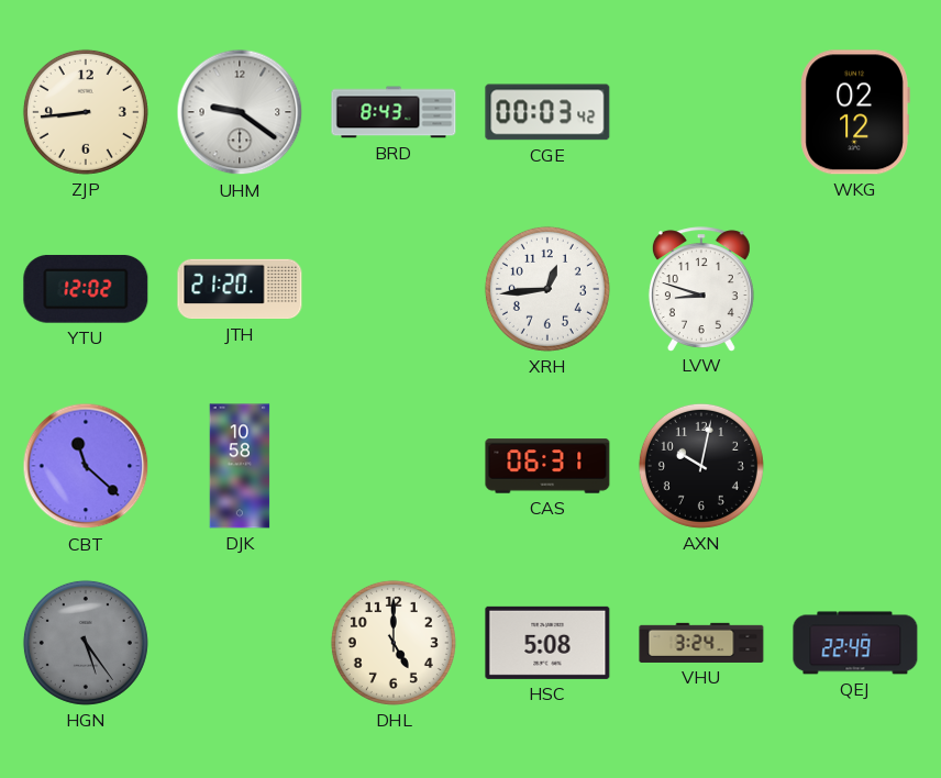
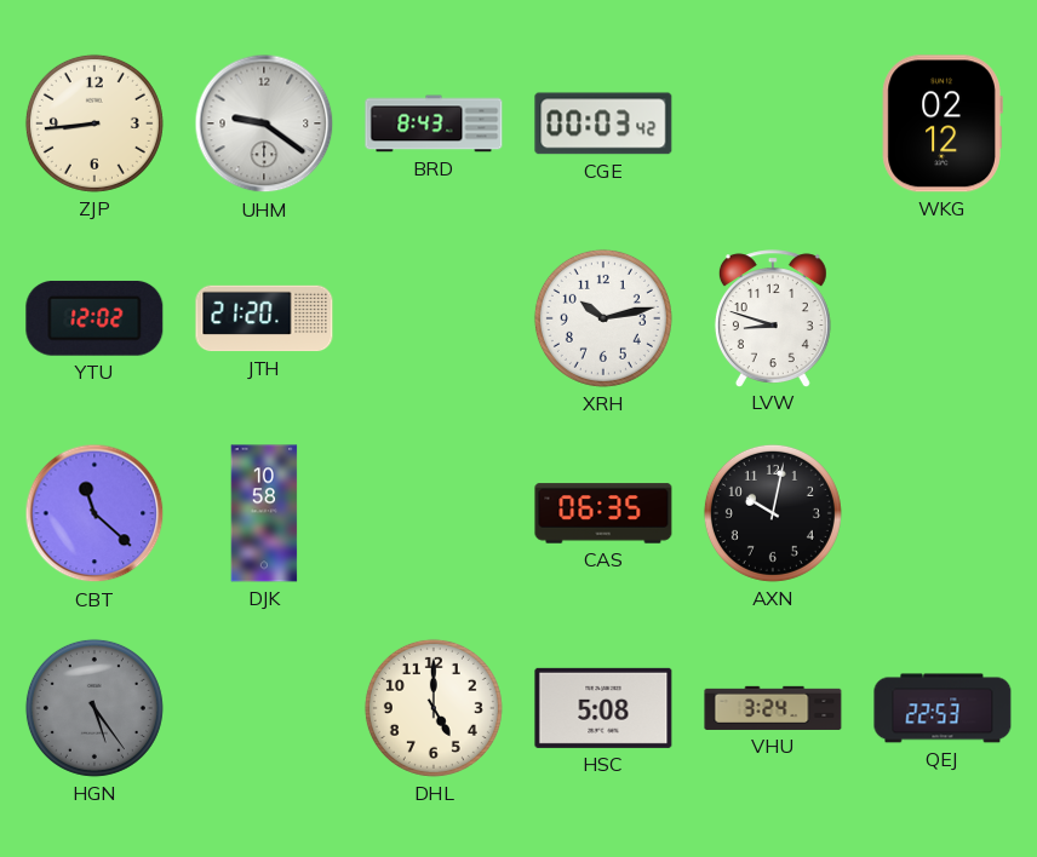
XRH: 12:44 -> 10:13 (603, 318)
CAS: 06:31 -> 06:35 (603, 513)
QEJ: 22:49 -> 22:53 (943, 708)
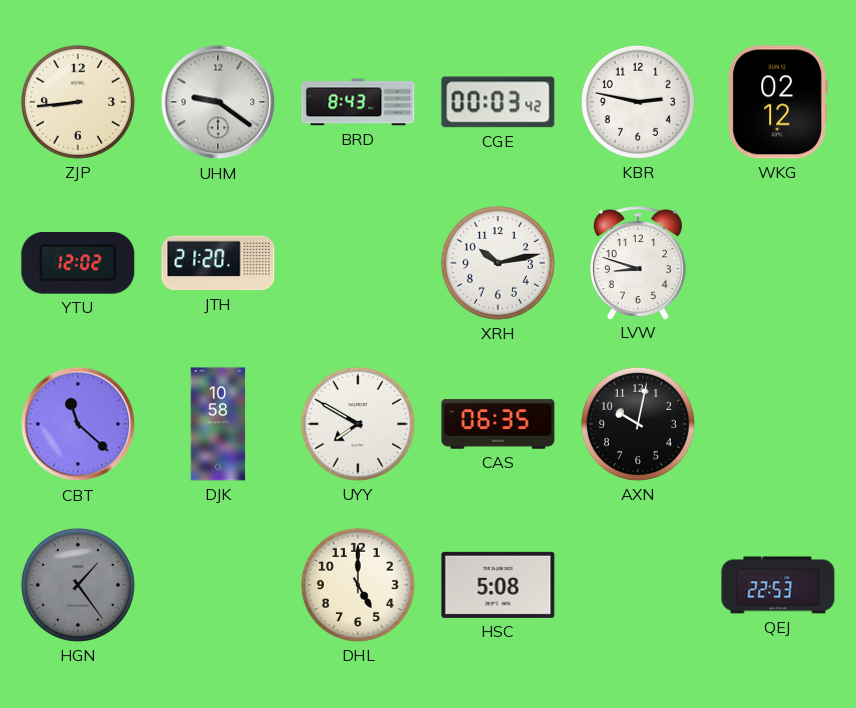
KBR: none -> 2:47 (638, 102)
UYY: none -> 7:50 (358, 424)
HGN: 5:24 -> 1:24 (78, 585)
VHU: 3:24 -> none (773, 708)
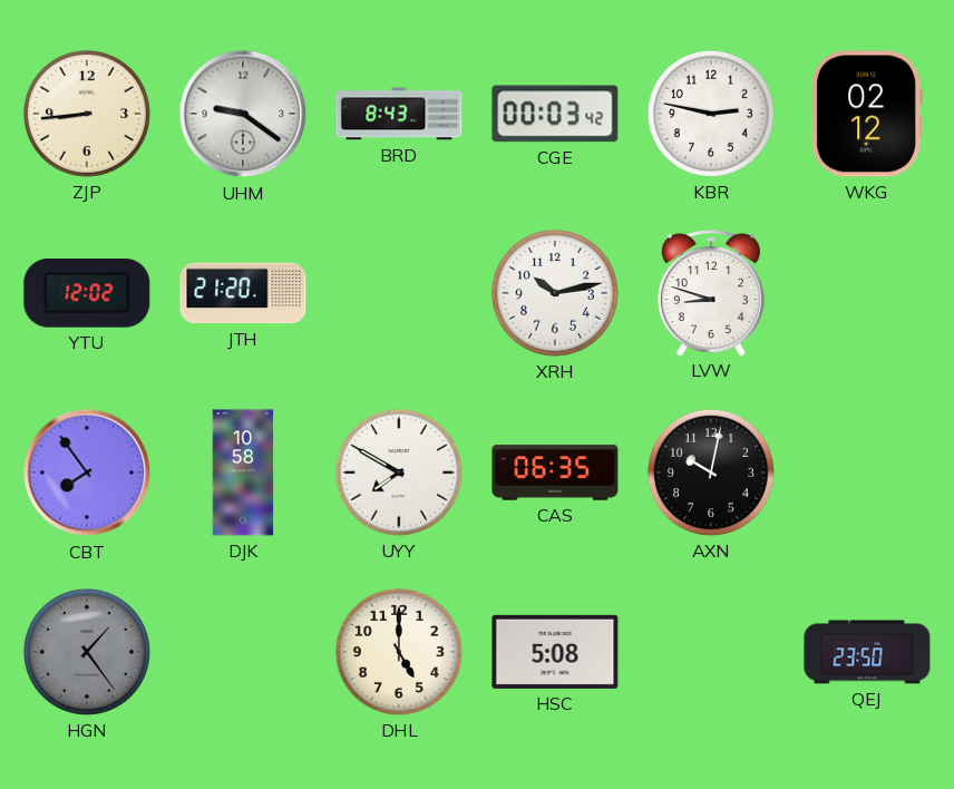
CBT: 11:22 -> 7:54 (87, 473)
QEJ: 22:53 -> 23:50 (867, 652)
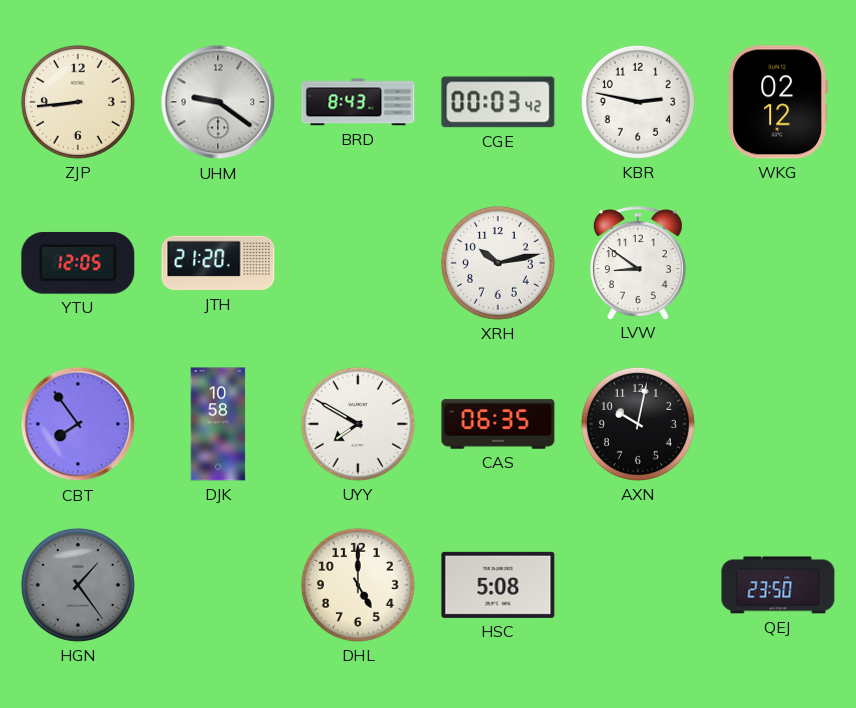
YTU: 12:02 -> 12:05 (78, 263)
LVW: 8:48 -> 8:51 (638, 263)
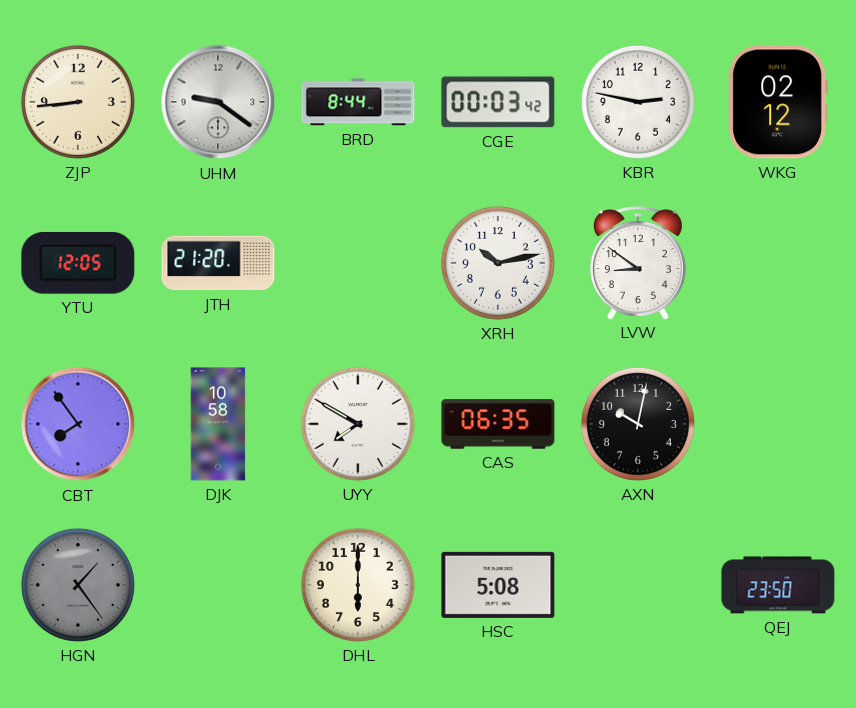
BRD: 8:43 -> 8:44 (358, 102)
DHL: 5:00 -> 6:00 (358, 585)
